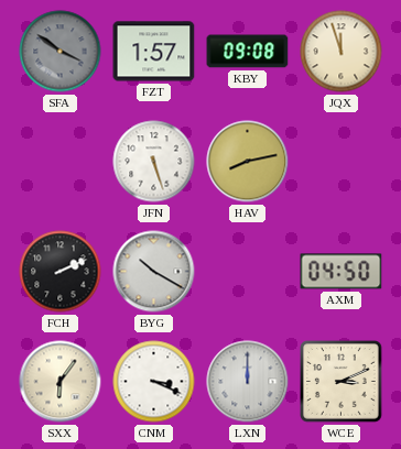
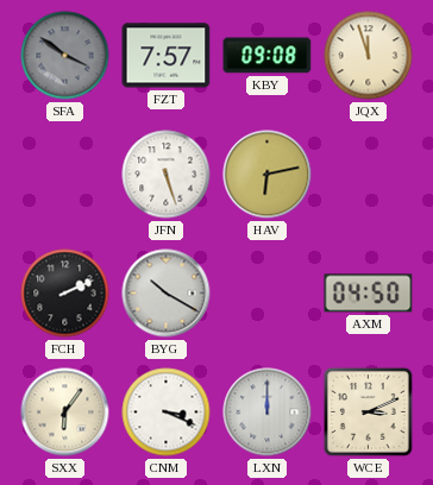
FZT: 1:57 -> 7:57 (167, 56)
HAV: 8:13 -> 6:13 (268, 175)
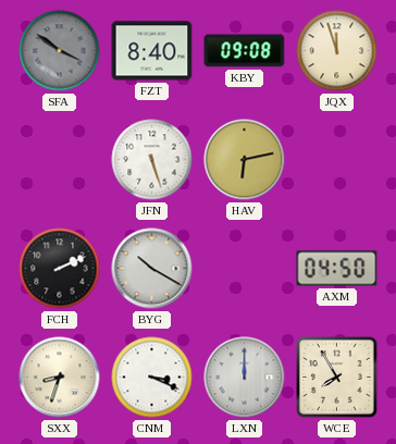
FZT: 7:57 -> 8:40 (152, 51)
SXX: 6:06 -> 8:33 (60, 378)
WCE: 3:11 -> 7:55 (337, 378)
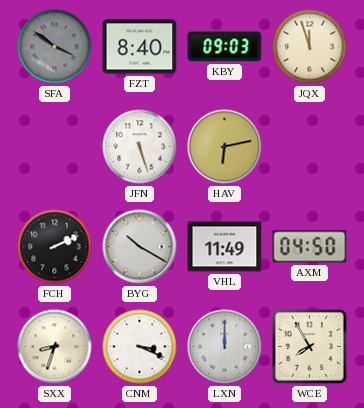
KBY: 09:08 -> 09:03 (225, 47)
VHL: none -> 11:49 (225, 247)
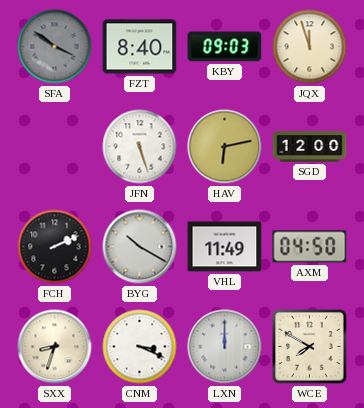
SGD: none -> 12:00 (310, 147)
WCE: 7:55 -> 7:50 (310, 347)
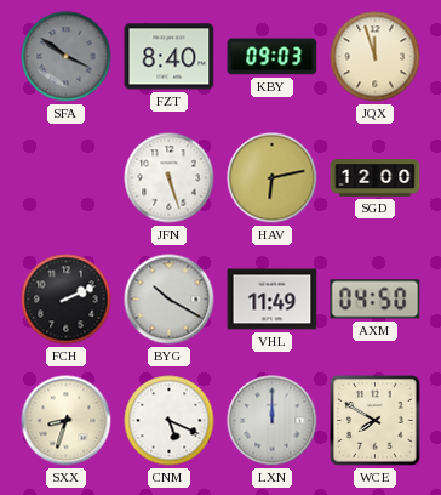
CNM: 3:19 -> 5:19 (170, 421)
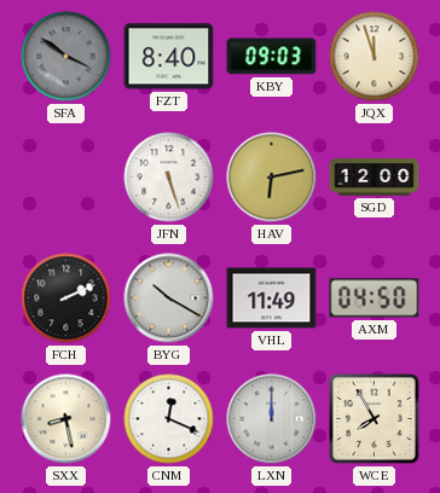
SXX: 8:33 -> 8:28 (66, 419)
CNM: 5:19 -> 12:19 (169, 419)
WCE: 7:50 -> 7:55 (375, 419)
